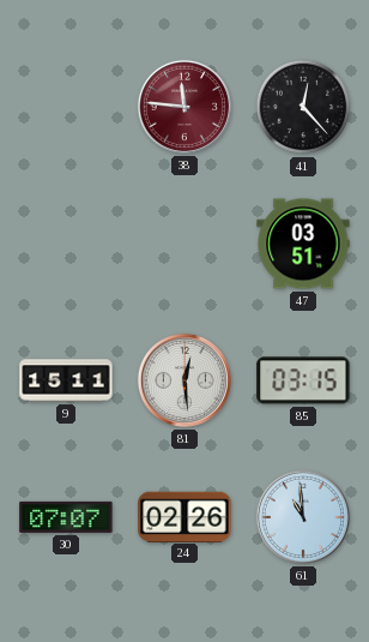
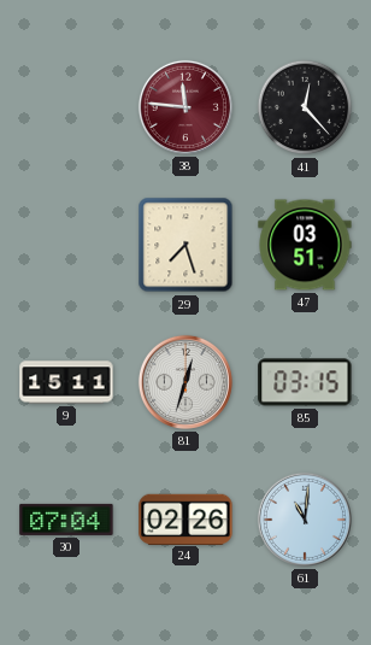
29: none -> 7:27 (185, 245)
81: 12:29 -> 12:33 (185, 382)
30: 07:07 -> 07:04 (66, 520)
61: 10:59 -> 11:01 (305, 520)
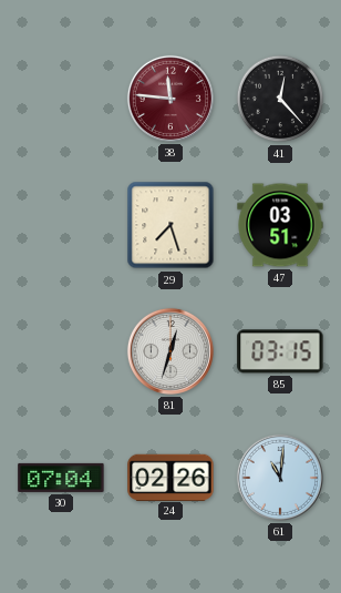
9: 15:11 -> none (66, 382)
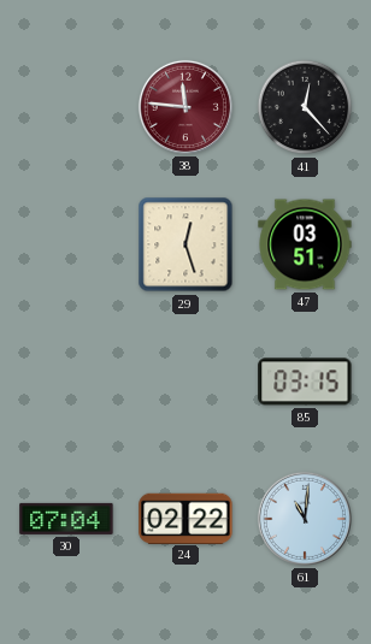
29: 7:27 -> 12:27 (185, 244)
81: 12:33 -> none (170, 351)
24: 02:26 -> 02:22 (185, 518)
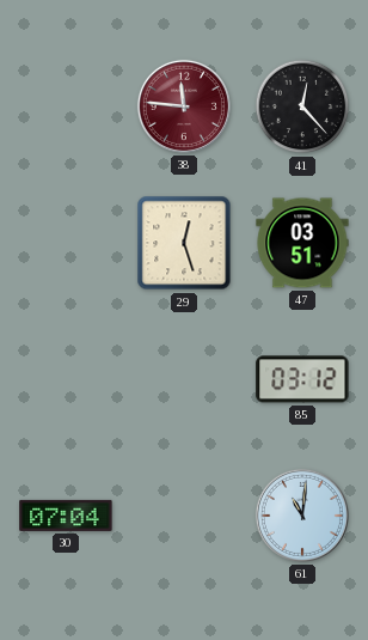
85: 03:15 -> 03:12 (302, 379)
24: 02:22 -> none (185, 518)
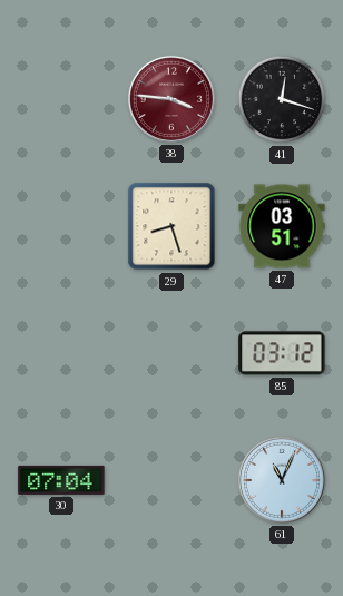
38: 11:46 -> 3:46 (171, 99)
41: 12:23 -> 12:18 (282, 99)
29: 12:27 -> 8:27 (171, 226)
61: 11:01 -> 11:04 (282, 480)
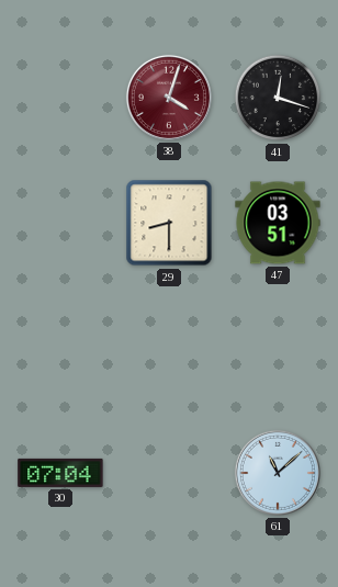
38: 3:46 -> 4:03 (169, 98)
29: 8:27 -> 8:30 (169, 223)
85: 03:12 -> none (282, 353)
61: 11:04 -> 11:08 (278, 473)
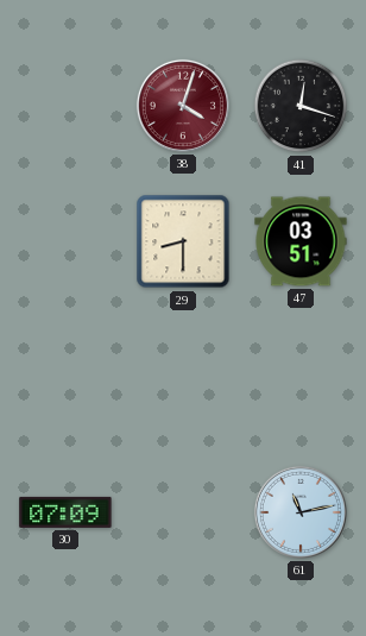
30: 07:04 -> 07:09 (65, 512)
61: 11:08 -> 11:13 (301, 512)
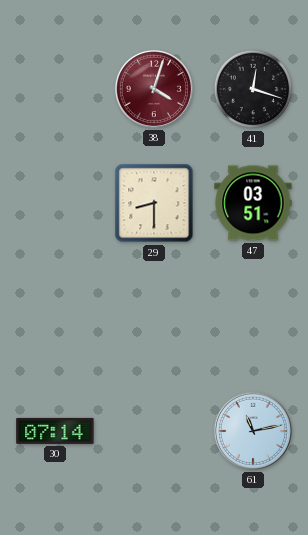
30: 07:09 -> 07:14 (55, 431)
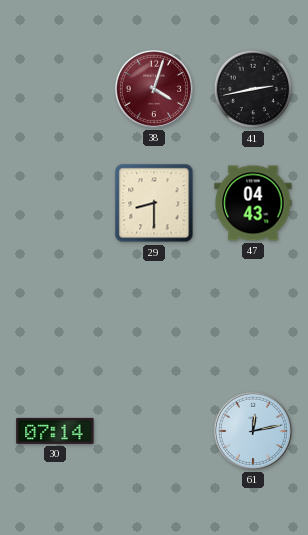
41: 12:18 -> 2:43 (253, 89)
47: 03:51 -> 04:43 (253, 203)
61: 11:13 -> 12:13 (253, 431)
